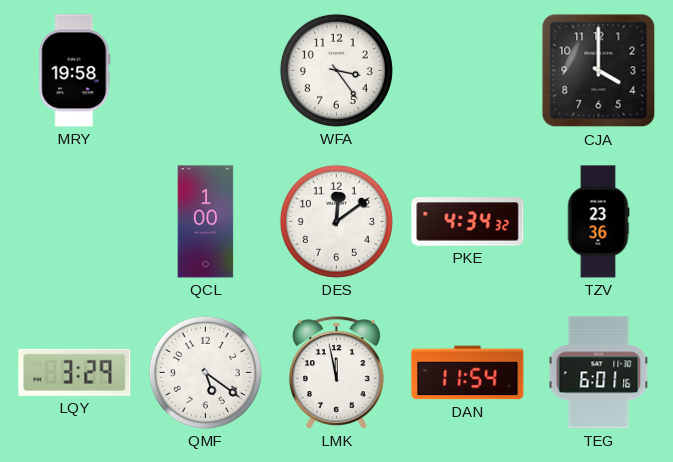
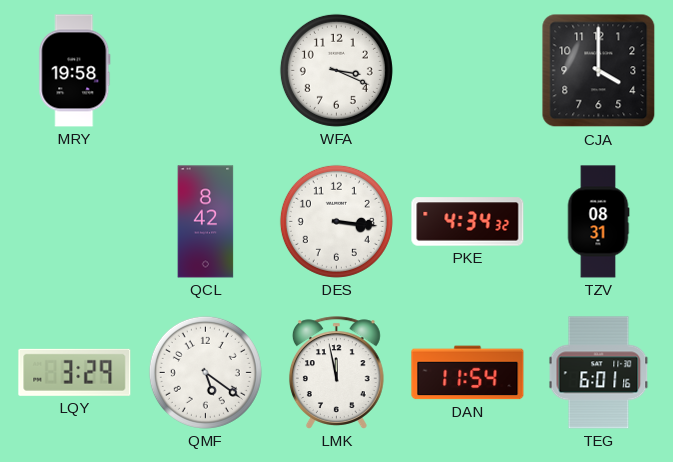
WFA: 3:24 -> 3:19 (336, 70)
QCL: 1:00 -> 8:42 (206, 222)
DES: 12:09 -> 3:16 (336, 221)
TZV: 23:36 -> 08:31 (598, 222)
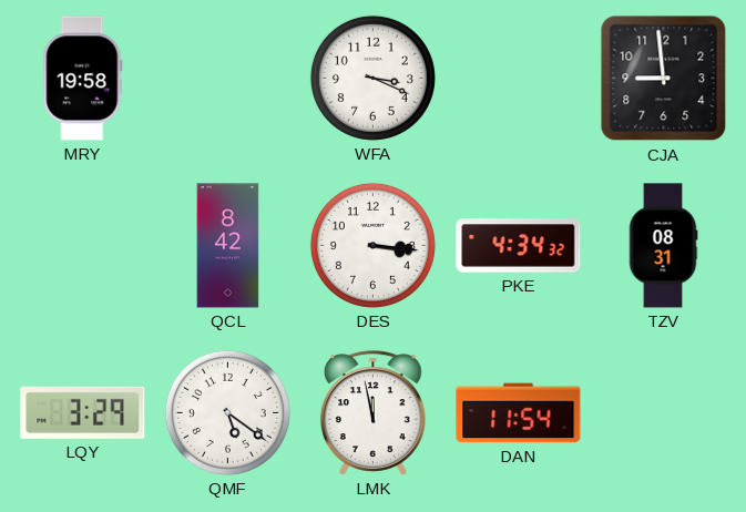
CJA: 4:00 -> 8:59 (664, 79)
TEG: 6:01 -> none (599, 373)
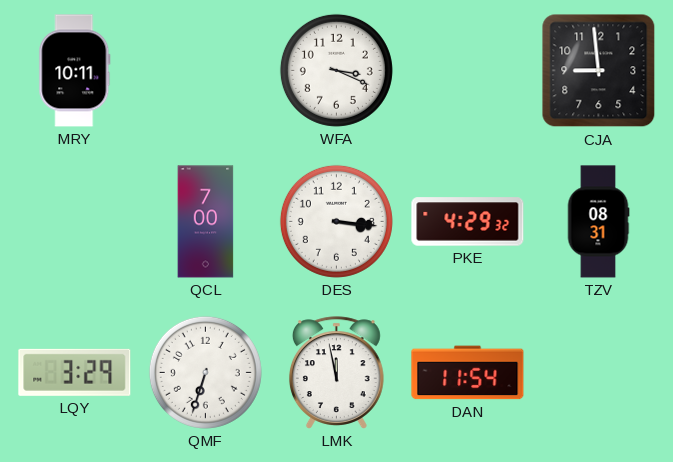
MRY: 19:58 -> 10:11 (75, 71)
QCL: 8:42 -> 7:00 (206, 222)
PKE: 4:34 -> 4:29 (468, 222)
QMF: 5:21 -> 6:33 (205, 372)
